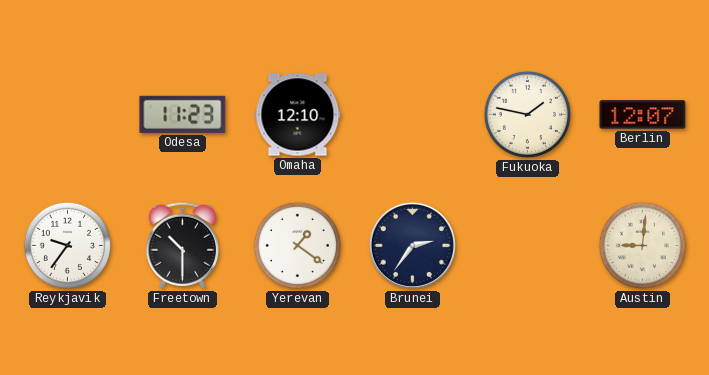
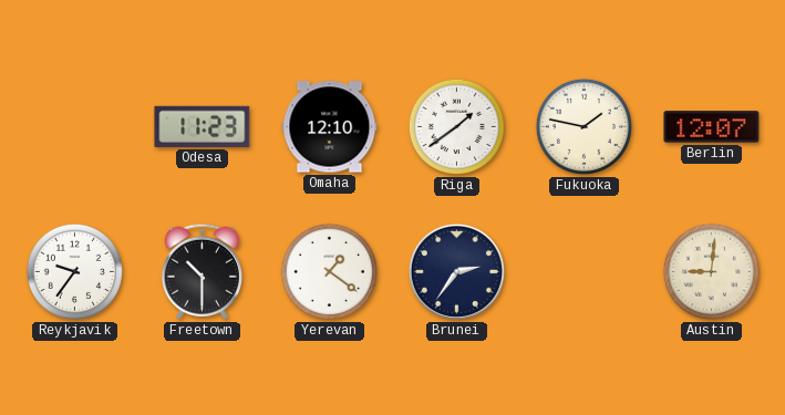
Riga: none -> 1:39 (456, 126)
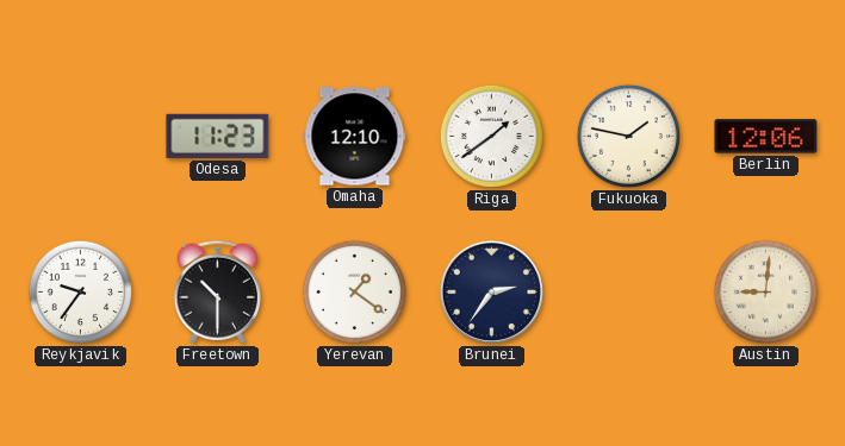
Berlin: 12:07 -> 12:06 (766, 137)
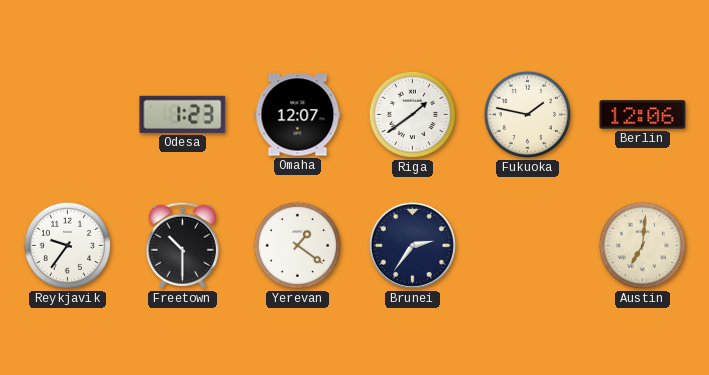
Odesa: 11:23 -> 1:23 (183, 114)
Omaha: 12:10 -> 12:07 (298, 115)
Austin: 9:01 -> 7:01 (642, 245)
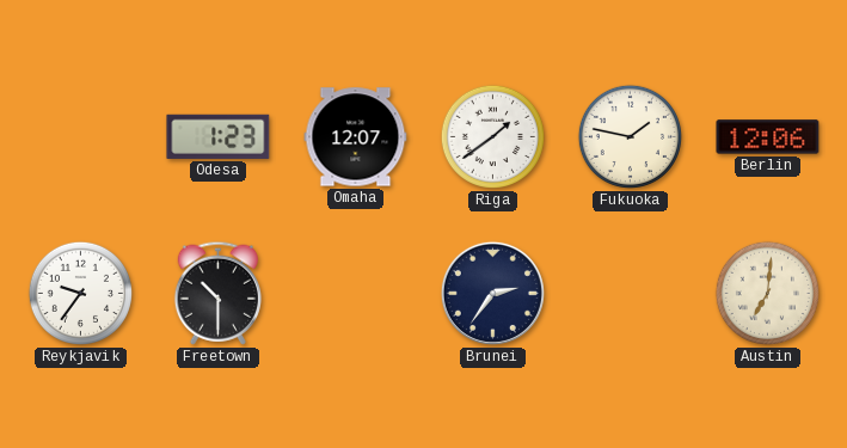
Yerevan: 1:21 -> none (297, 245)
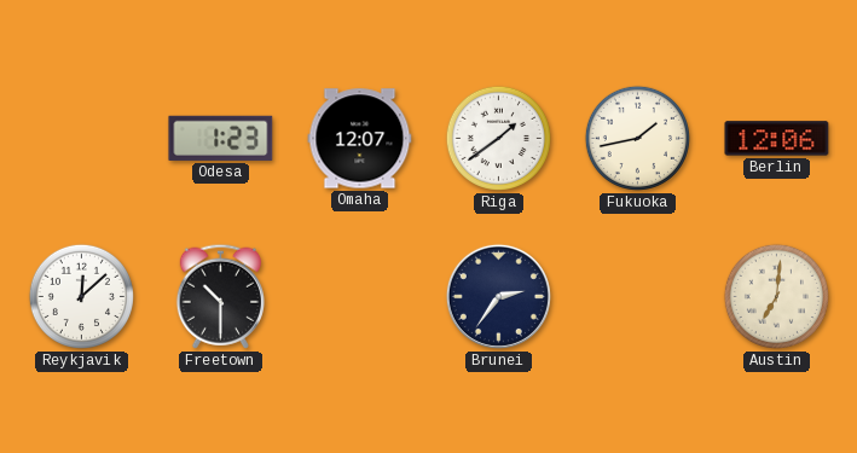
Fukuoka: 1:47 -> 1:43 (637, 138)
Reykjavik: 9:36 -> 12:08 (81, 296)
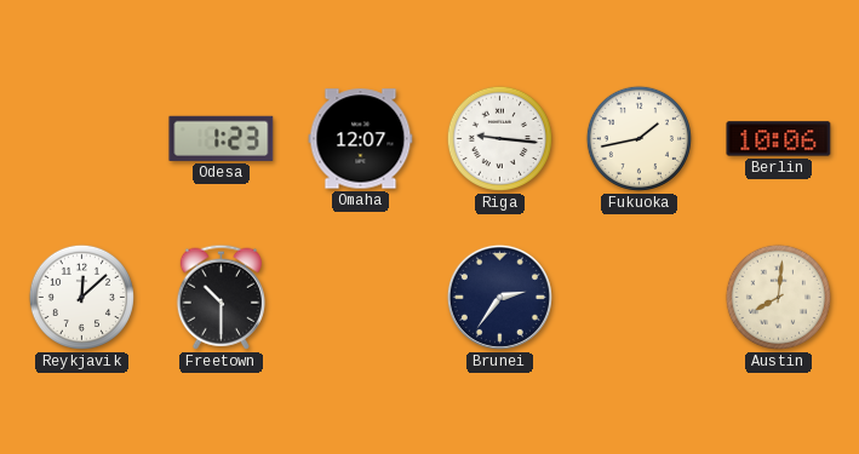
Riga: 1:39 -> 9:16 (499, 138)
Berlin: 12:06 -> 10:06 (779, 139)
Austin: 7:01 -> 8:01 (778, 297)
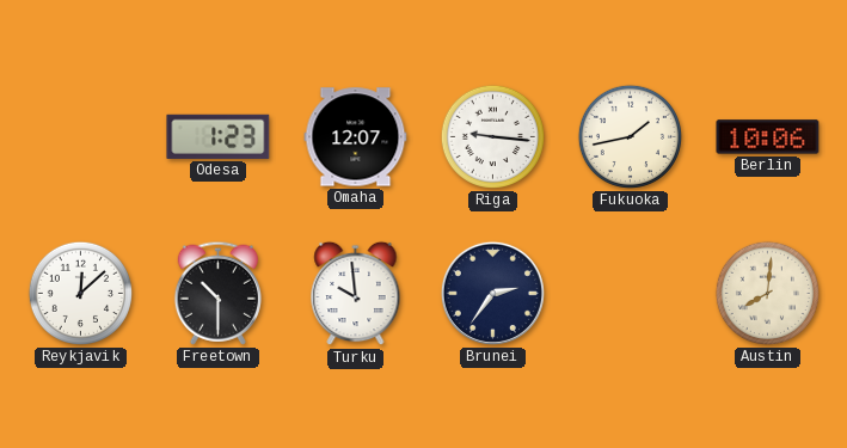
Turku: none -> 9:59 (356, 294)
